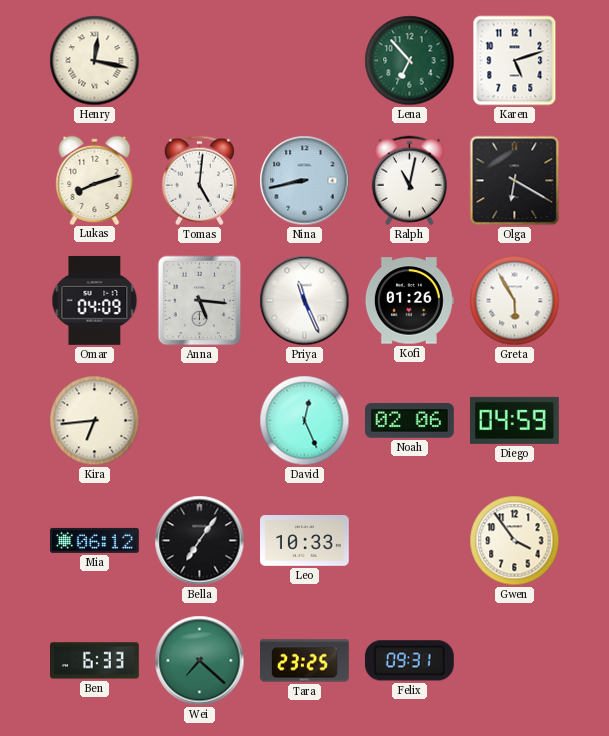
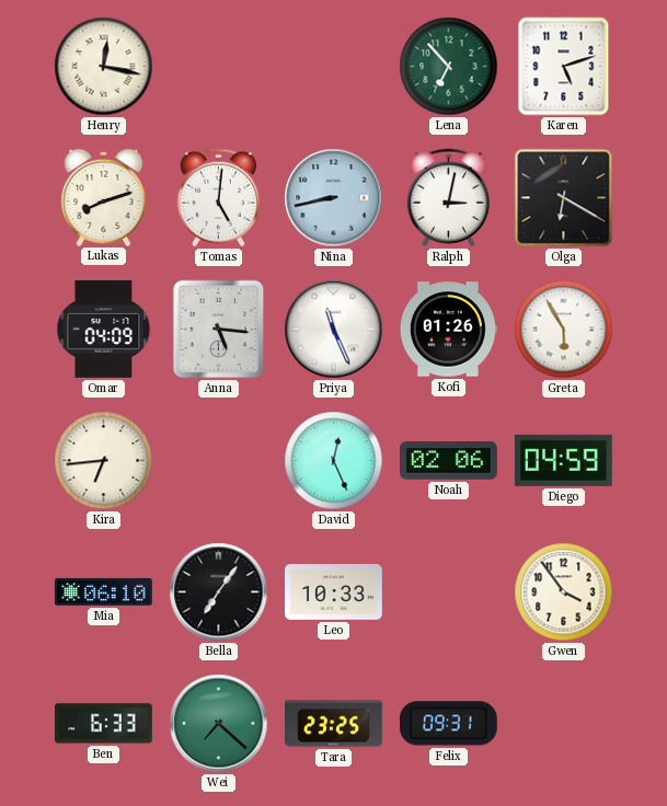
Ralph: 11:02 -> 3:02 (448, 198)
Mia: 06:12 -> 06:10 (104, 591)
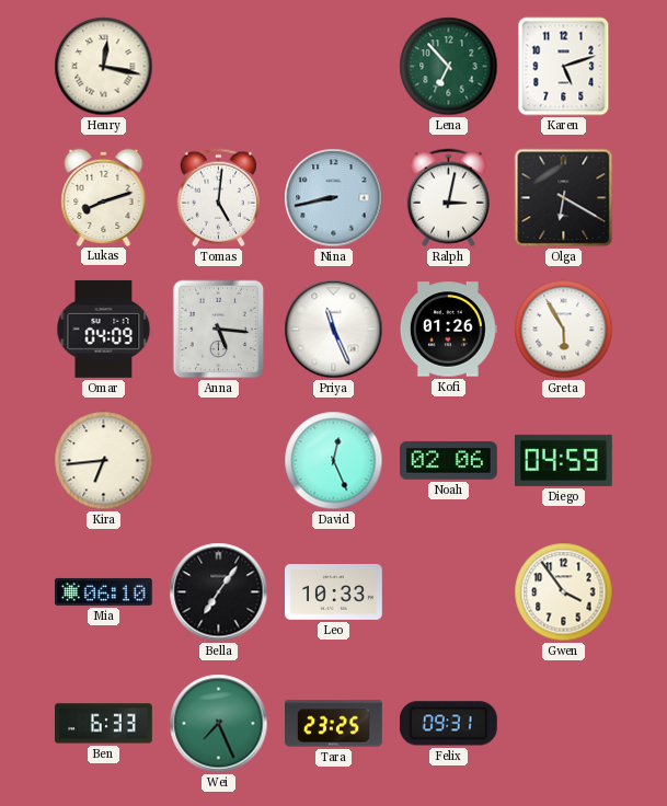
Wei: 7:22 -> 7:26 (219, 724)
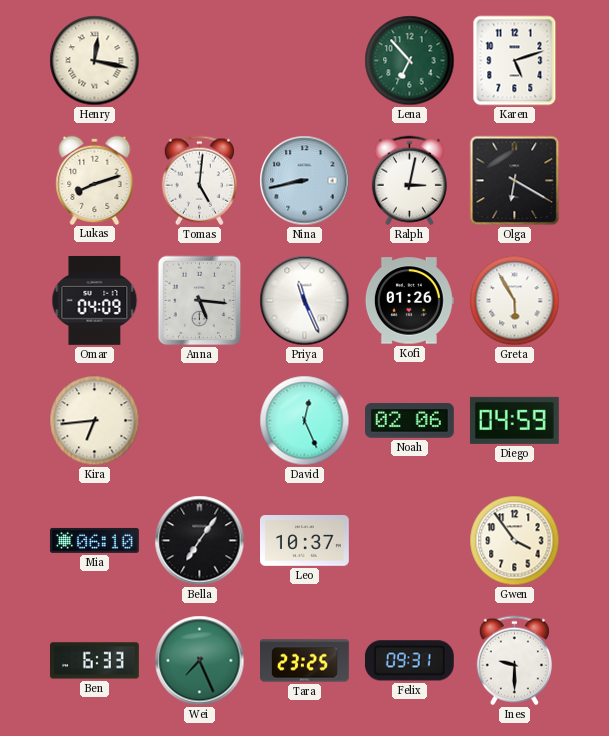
Leo: 10:33 -> 10:37 (305, 541)
Ines: none -> 9:30 (514, 661)
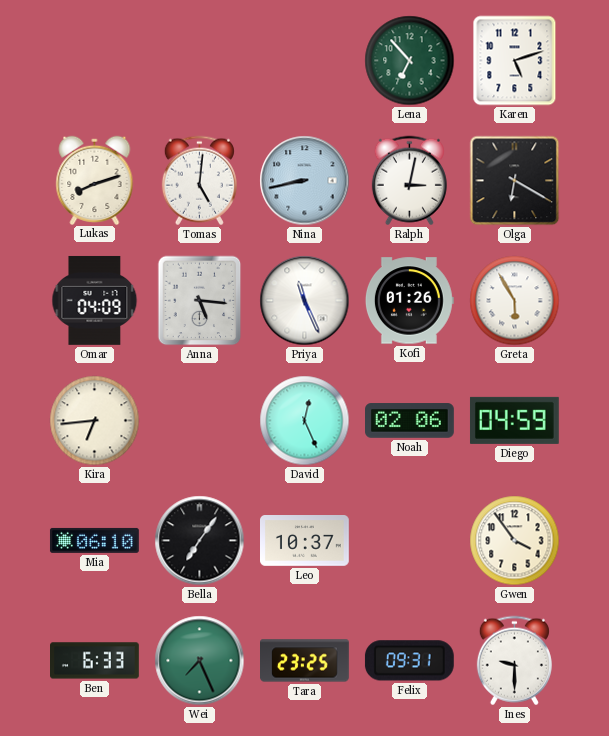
Henry: 12:17 -> none (95, 61)
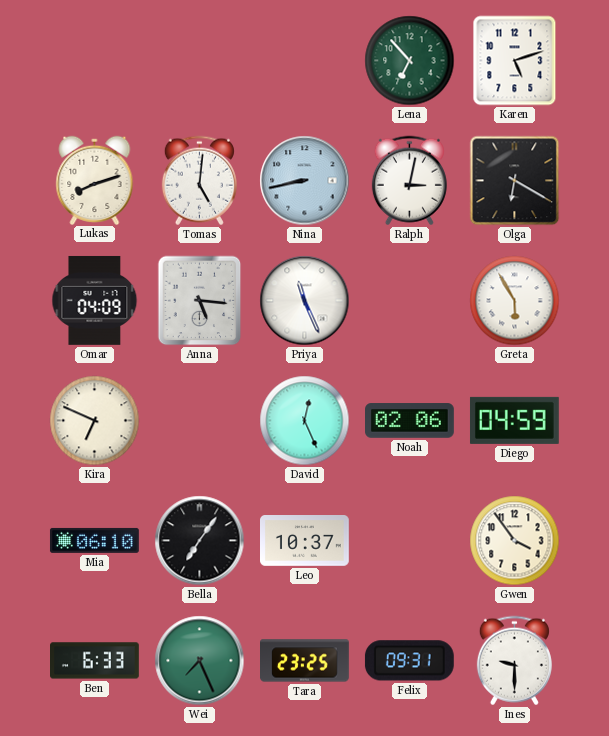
Kofi: 01:26 -> none (409, 301)
Kira: 6:44 -> 6:49 (95, 421)
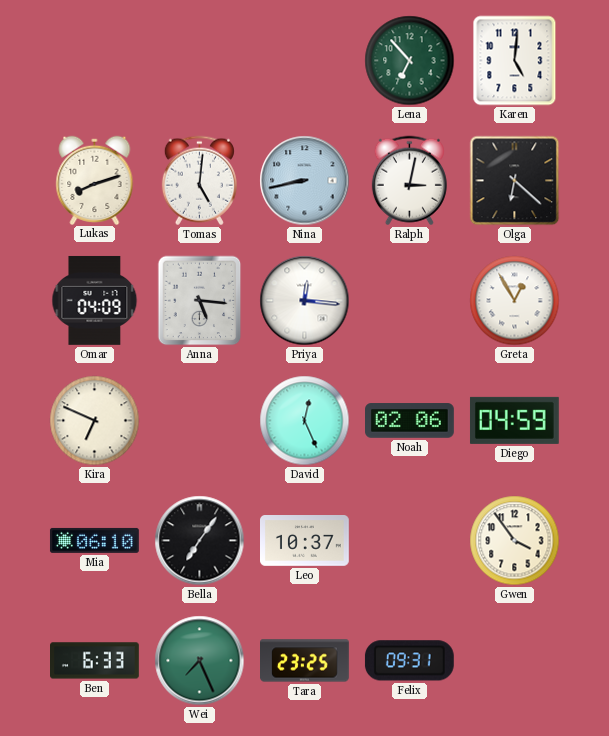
Karen: 5:12 -> 5:01 (515, 61)
Olga: 6:20 -> 6:22 (515, 181)
Priya: 11:26 -> 12:16 (305, 301)
Greta: 5:55 -> 12:55 (515, 301)
Ines: 9:30 -> none (514, 661)
